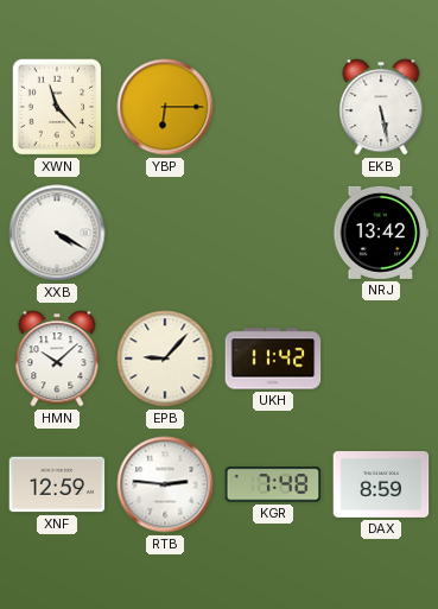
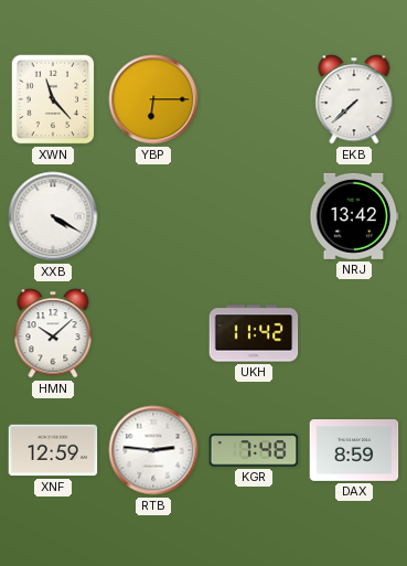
EKB: 5:28 -> 7:38 (354, 99)
EPB: 9:07 -> none (165, 359)
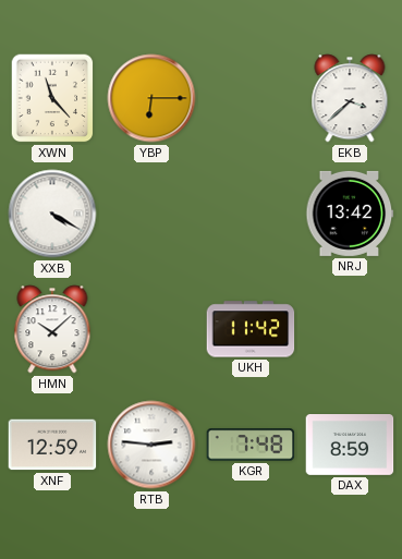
EKB: 7:38 -> 3:38 (350, 98)
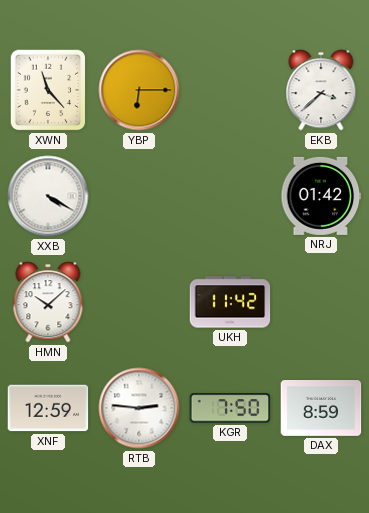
NRJ: 13:42 -> 01:42 (321, 196)
KGR: 7:48 -> 7:50 (230, 408)
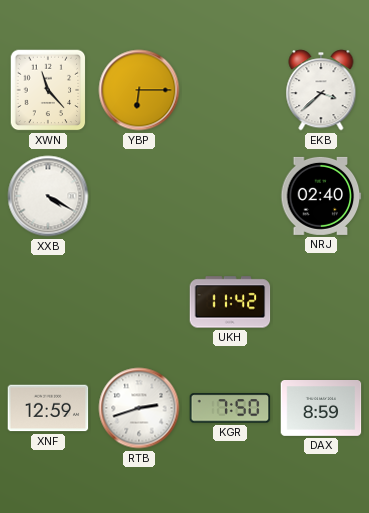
NRJ: 01:42 -> 02:40 (321, 196)
HMN: 10:08 -> none (48, 302)
RTB: 2:46 -> 2:42 (139, 408)
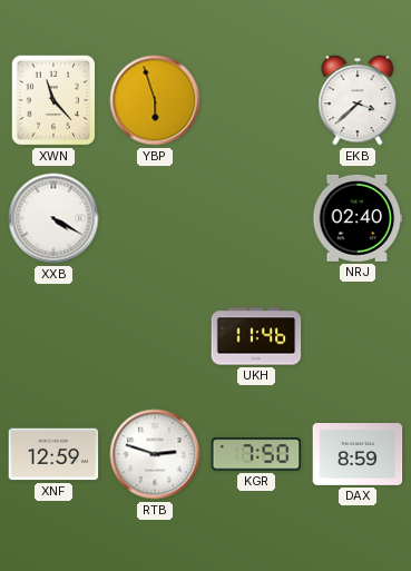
YBP: 6:15 -> 5:57 (155, 100)
UKH: 11:42 -> 11:46 (256, 336)
RTB: 2:42 -> 2:48 (155, 454)
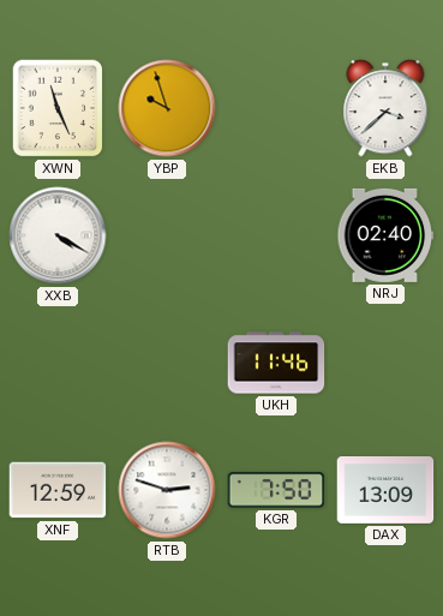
XWN: 11:23 -> 11:26 (58, 108)
YBP: 5:57 -> 9:57 (167, 108)
DAX: 8:59 -> 13:09 (385, 491)
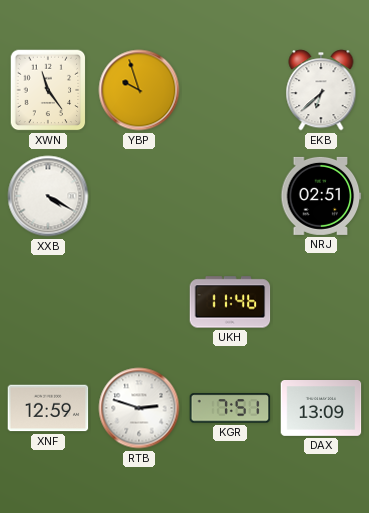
XWN: 11:26 -> 11:24 (48, 90)
EKB: 3:38 -> 6:38 (321, 90)
NRJ: 02:40 -> 02:51 (321, 196)
KGR: 7:50 -> 7:51 (230, 408)
